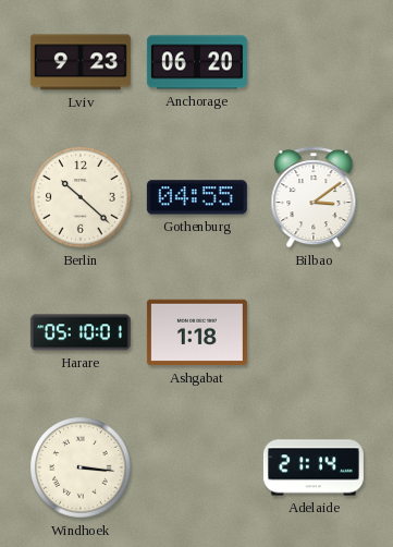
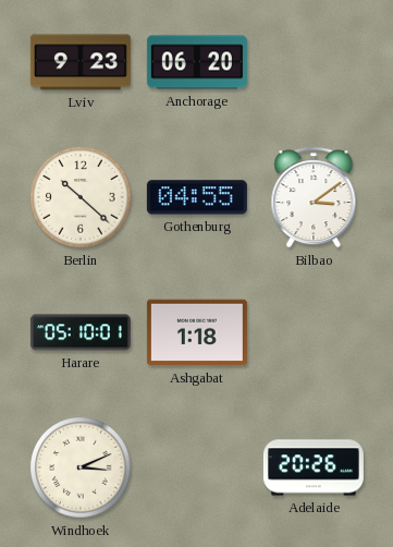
Windhoek: 3:16 -> 3:11 (81, 467)
Adelaide: 21:14 -> 20:26 (314, 467)
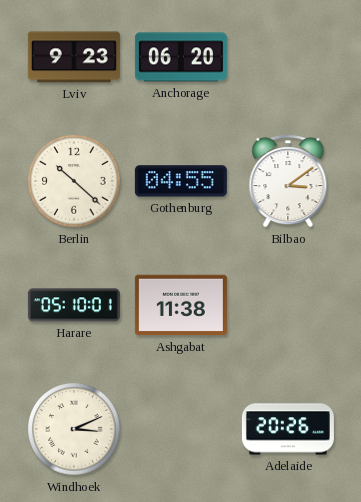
Ashgabat: 1:18 -> 11:38 (181, 305)
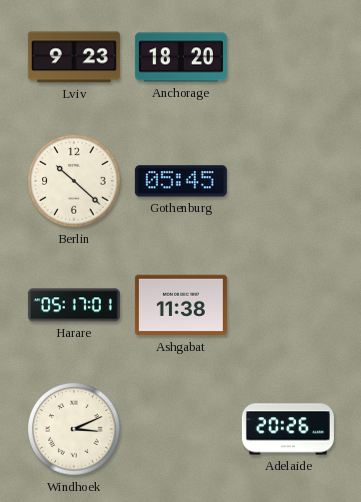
Anchorage: 06:20 -> 18:20 (181, 57)
Gothenburg: 04:55 -> 05:45 (181, 181)
Bilbao: 3:09 -> none (288, 181)
Harare: 05:10 -> 05:17 (74, 305)
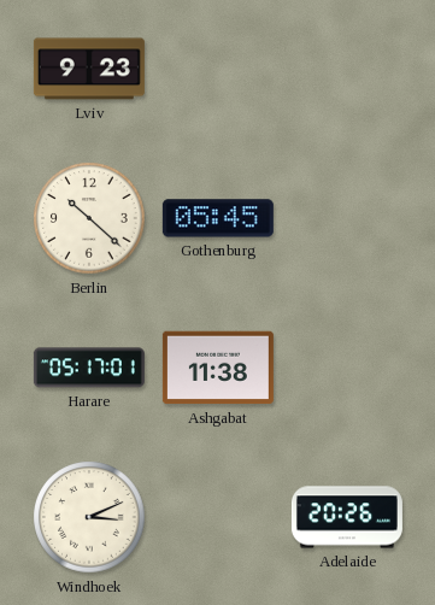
Anchorage: 18:20 -> none (181, 57)
